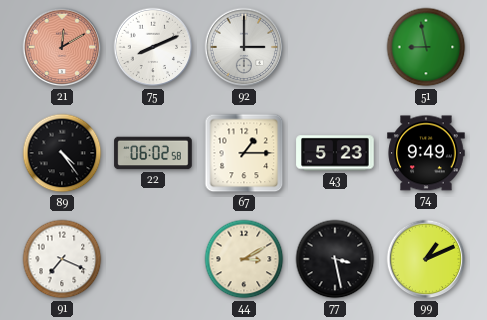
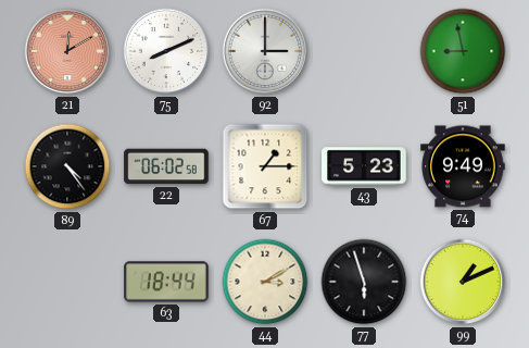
91: 7:19 -> none (62, 259)
63: none -> 18:44 (166, 282)
77: 3:28 -> 5:57 (364, 282)
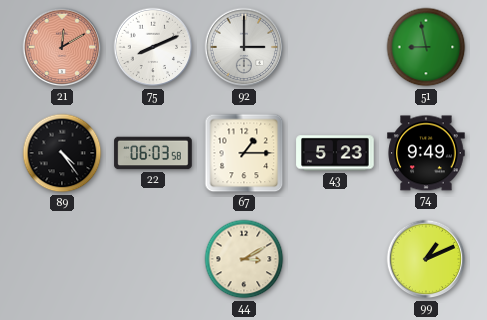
22: 06:02 -> 06:03 (153, 153)
63: 18:44 -> none (166, 282)
77: 5:57 -> none (364, 282)
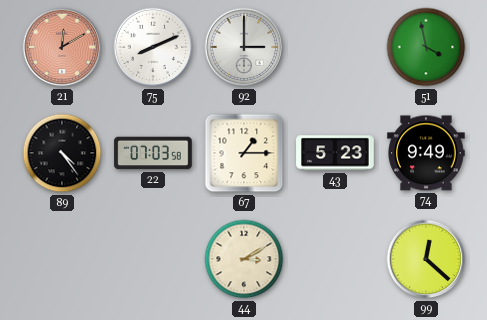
51: 8:58 -> 3:58 (426, 47)
22: 06:03 -> 07:03 (153, 153)
99: 1:11 -> 12:22 (426, 259)
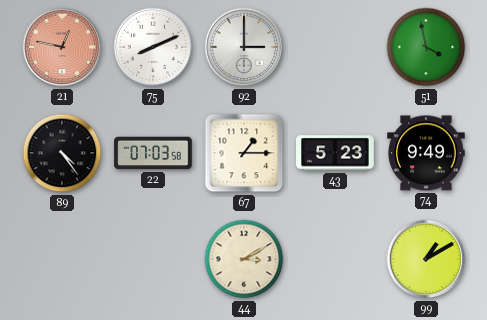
21: 12:10 -> 12:47 (62, 47)
99: 12:22 -> 1:10 (426, 259)
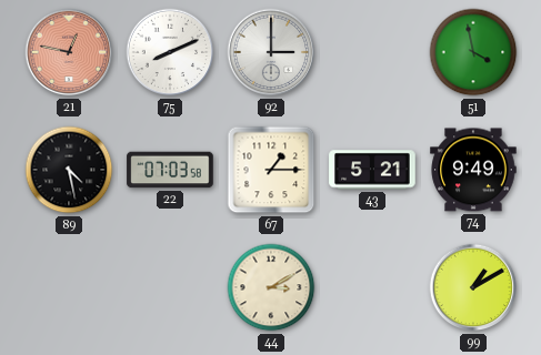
89: 4:24 -> 4:28 (69, 170)
43: 5:23 -> 5:21 (372, 170)
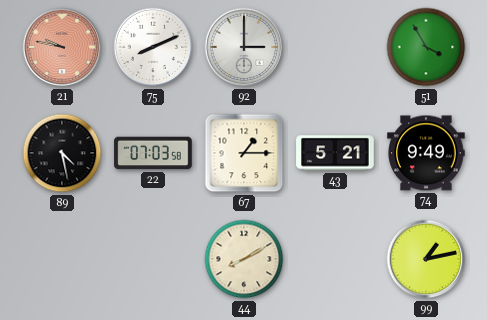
21: 12:47 -> 9:47 (62, 47)
51: 3:58 -> 3:55 (426, 47)
44: 3:10 -> 8:10 (244, 259)
99: 1:10 -> 1:13 (426, 259)
